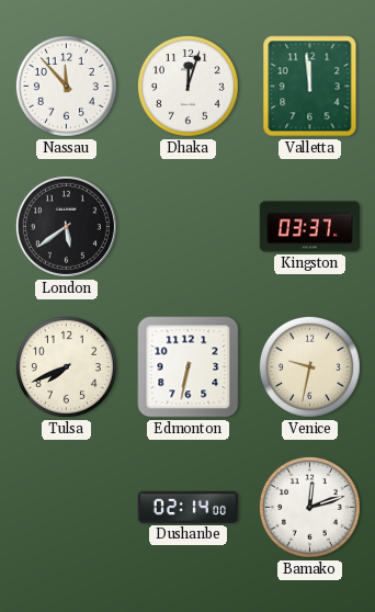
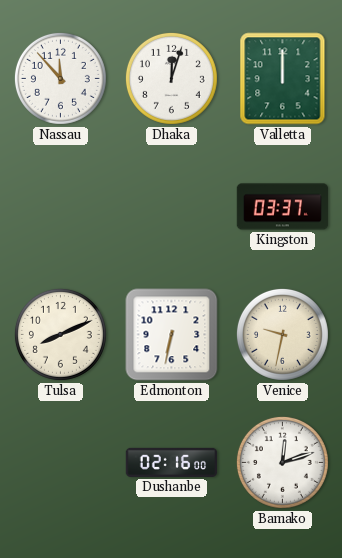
Valletta: 11:59 -> 12:00 (283, 79)
London: 5:39 -> none (66, 226)
Tulsa: 7:41 -> 8:11 (60, 334)
Dushanbe: 02:14 -> 02:16 (172, 462)
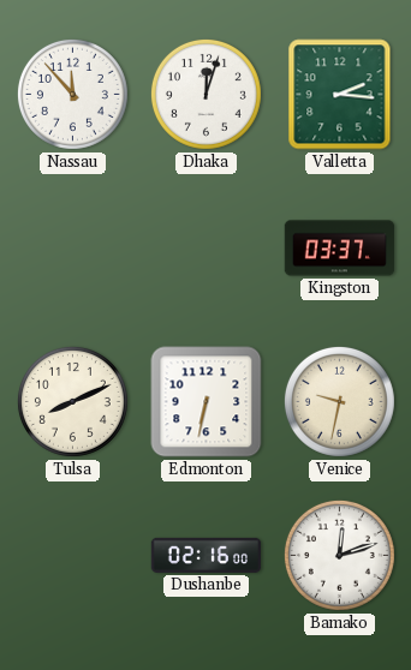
Valletta: 12:00 -> 2:16 (340, 95)
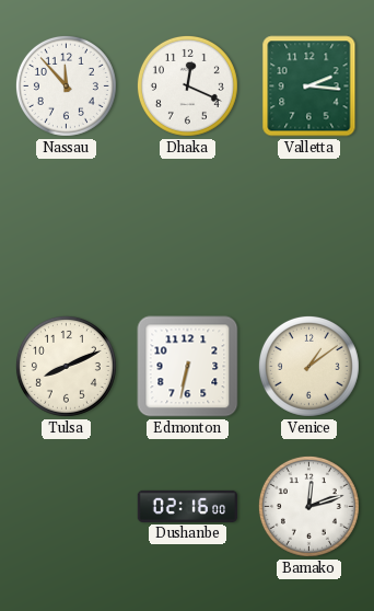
Dhaka: 12:03 -> 12:19 (187, 85)
Kingston: 03:37 -> none (340, 249)
Venice: 9:32 -> 1:09 (308, 366)
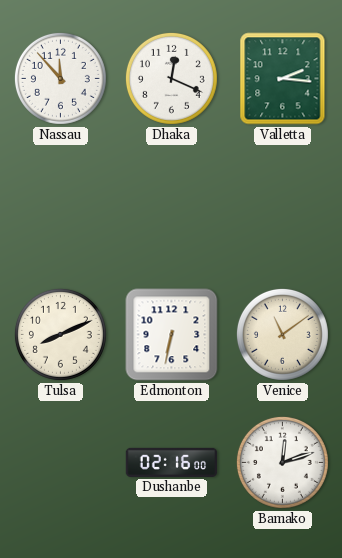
Venice: 1:09 -> 11:09 (282, 334)
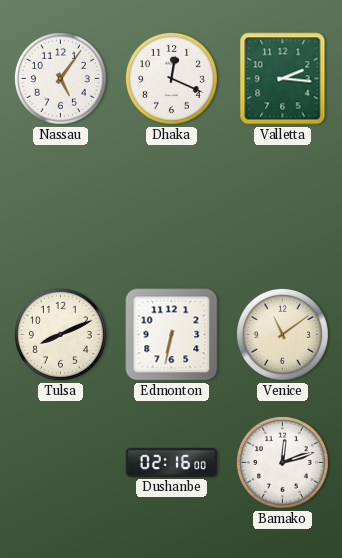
Nassau: 11:53 -> 5:06 (60, 78)
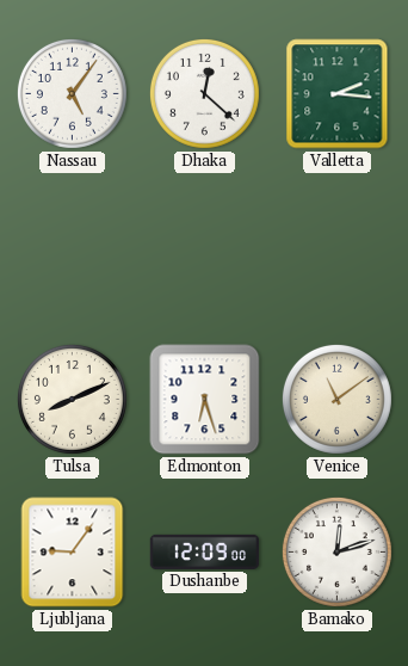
Dhaka: 12:19 -> 12:22 (204, 93)
Edmonton: 6:32 -> 6:27 (205, 400)
Ljubljana: none -> 9:06 (73, 553)
Dushanbe: 02:16 -> 12:09 (205, 551)
